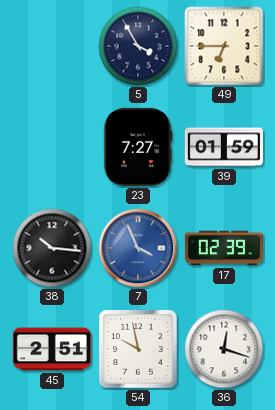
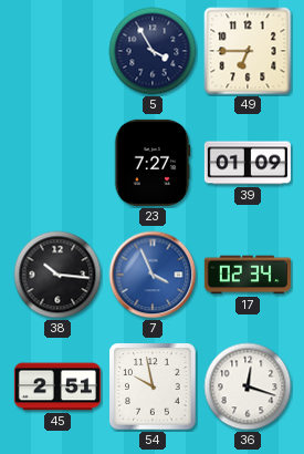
39: 01:59 -> 01:09 (248, 163)
17: 02:39 -> 02:34 (248, 275)
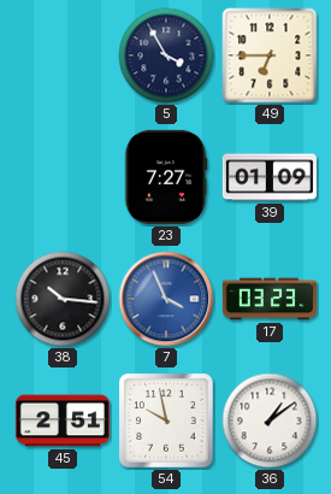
17: 02:34 -> 03:23 (270, 299)
36: 12:18 -> 1:09 (270, 421)
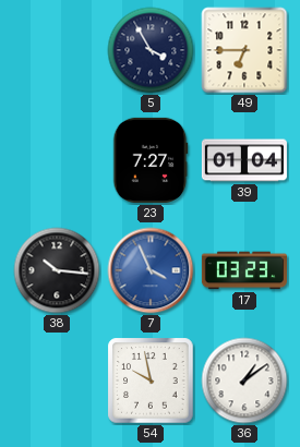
39: 01:09 -> 01:04 (244, 160)
45: 2:51 -> none (63, 421)
